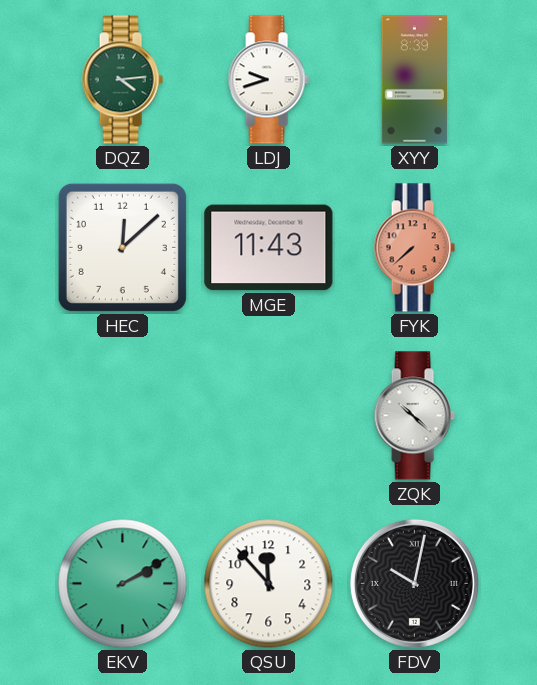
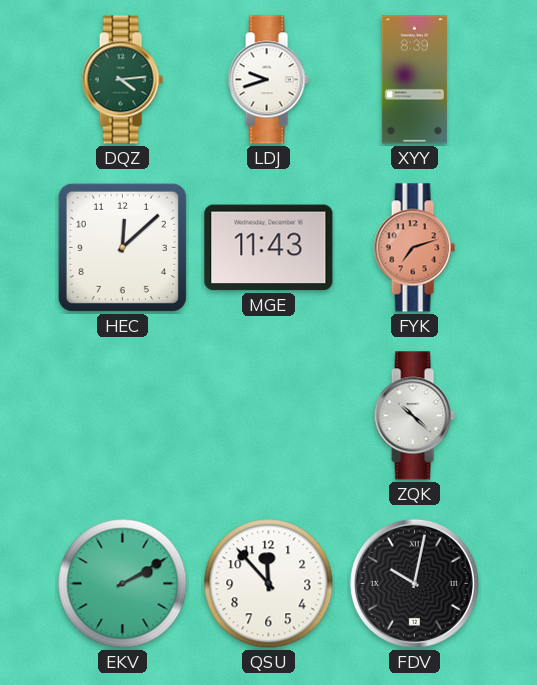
FYK: 7:38 -> 7:12 (414, 248)
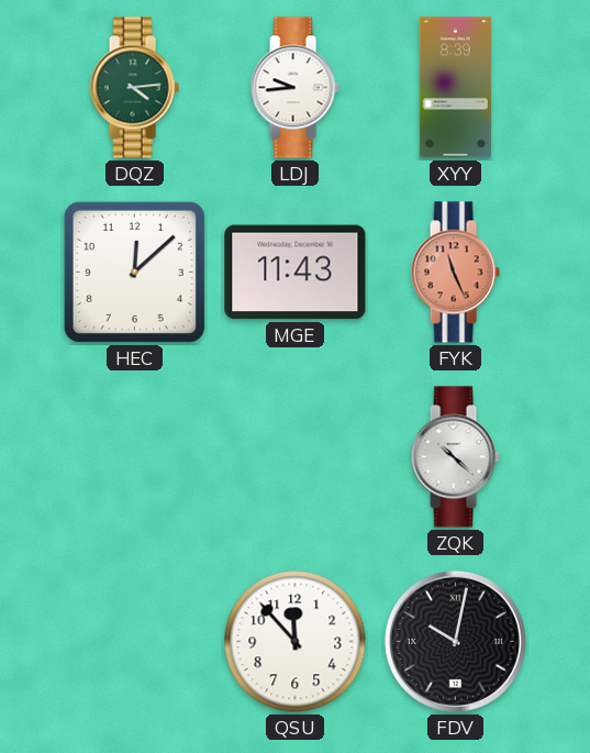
LDJ: 9:42 -> 9:44 (294, 88)
FYK: 7:12 -> 11:26 (455, 273)
EKV: 2:10 -> none (123, 584)
